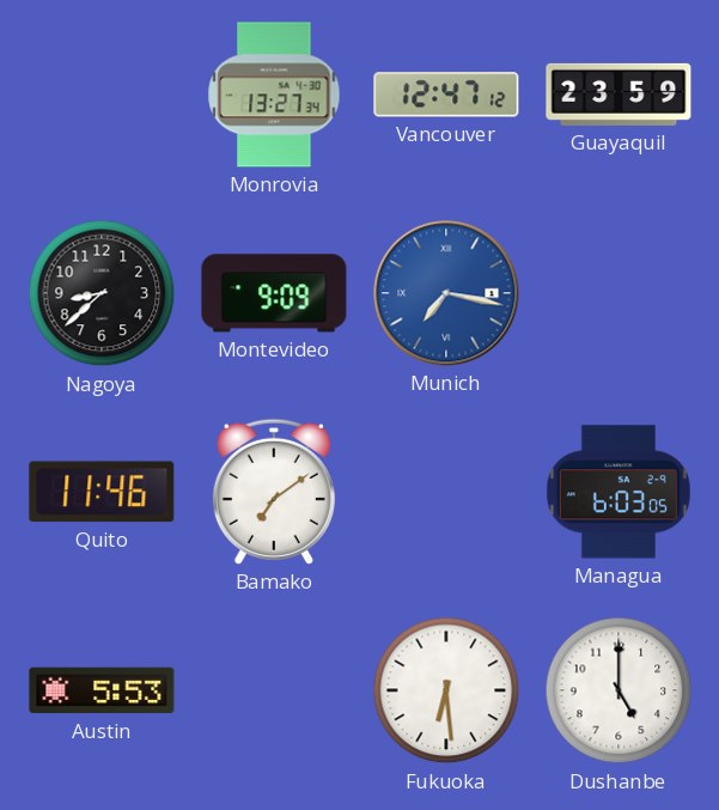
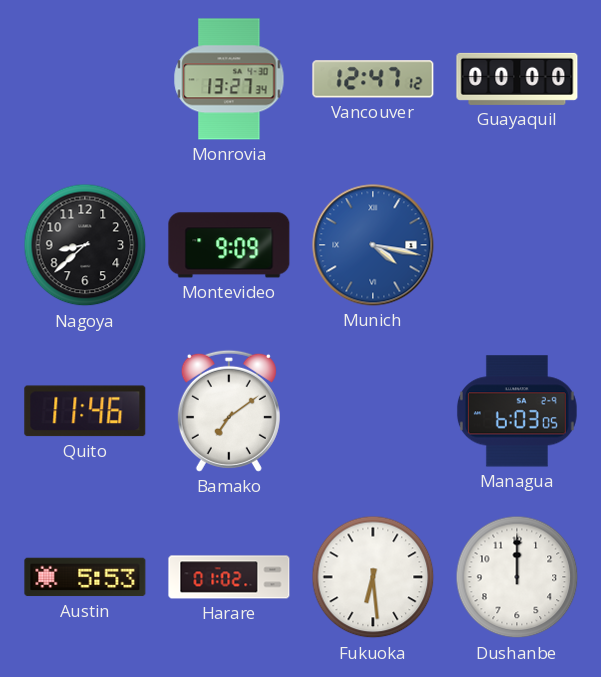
Guayaquil: 23:59 -> 00:00 (517, 79)
Munich: 7:17 -> 4:17 (373, 245)
Harare: none -> 01:02 (229, 577)
Dushanbe: 5:00 -> 12:00 (517, 577)
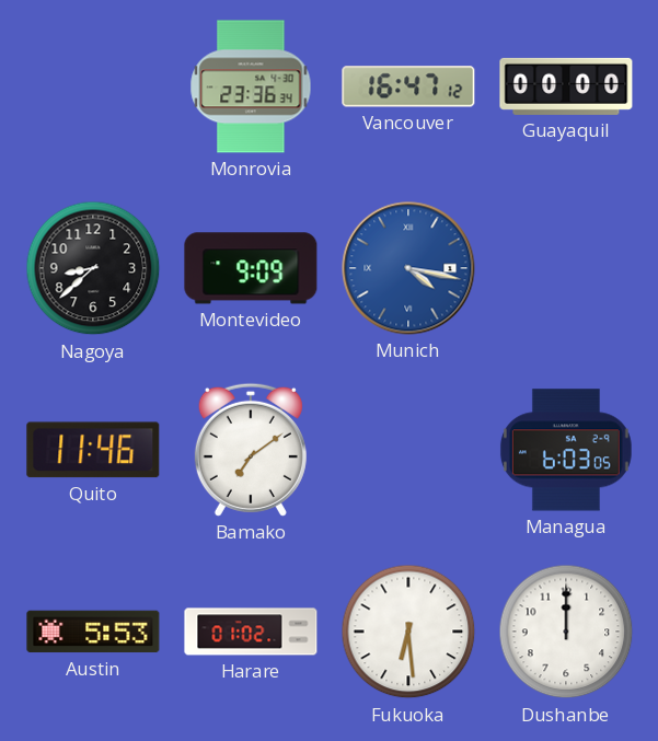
Monrovia: 13:27 -> 23:36 (251, 86)
Vancouver: 12:47 -> 16:47 (408, 86)
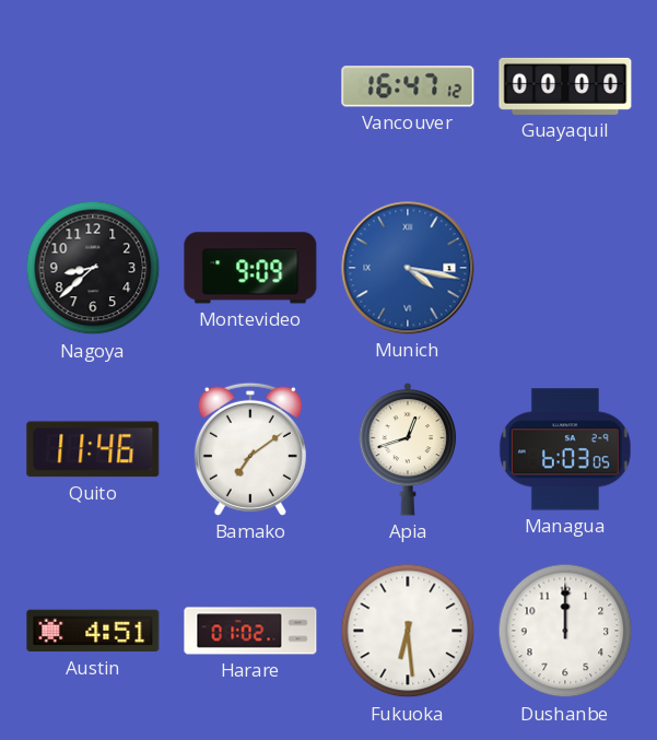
Monrovia: 23:36 -> none (251, 86)
Apia: none -> 12:42 (408, 449)
Austin: 5:53 -> 4:51 (93, 631)
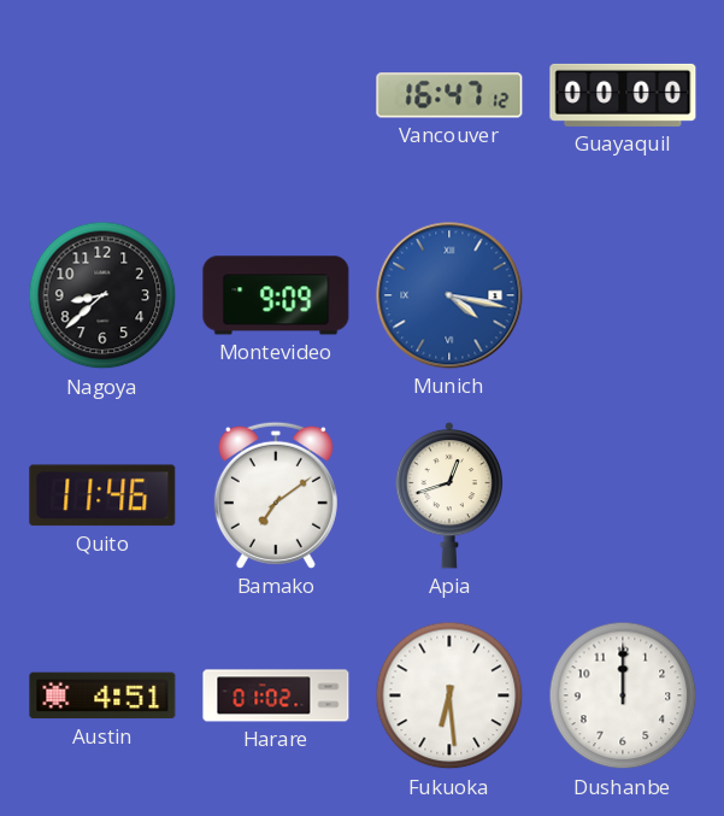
Managua: 6:03 -> none (565, 449)
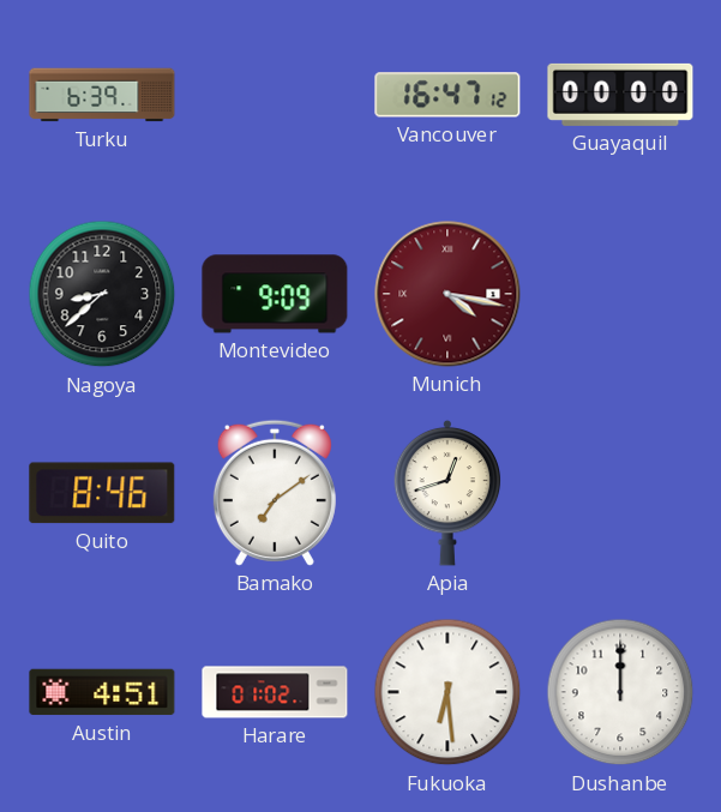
Turku: none -> 6:39 (102, 95)
Munich dial: blue -> burgundy (447, 294)
Quito: 11:46 -> 8:46 (102, 493)
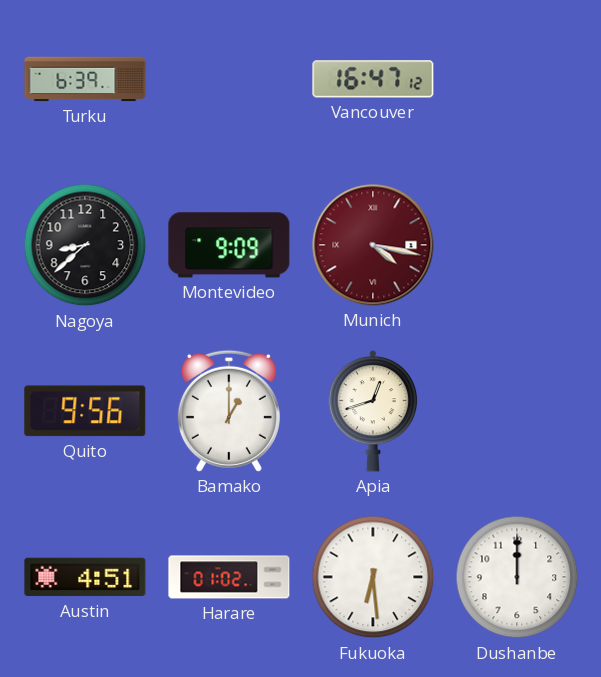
Guayaquil: 00:00 -> none (620, 95)
Quito: 8:46 -> 9:56 (85, 411)
Bamako: 7:09 -> 1:00 (229, 411)
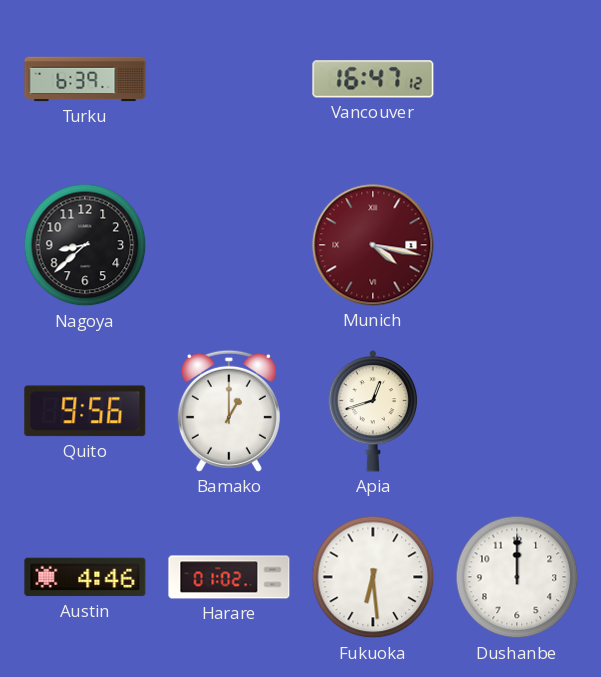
Montevideo: 9:09 -> none (229, 245)
Austin: 4:51 -> 4:46 (85, 577)
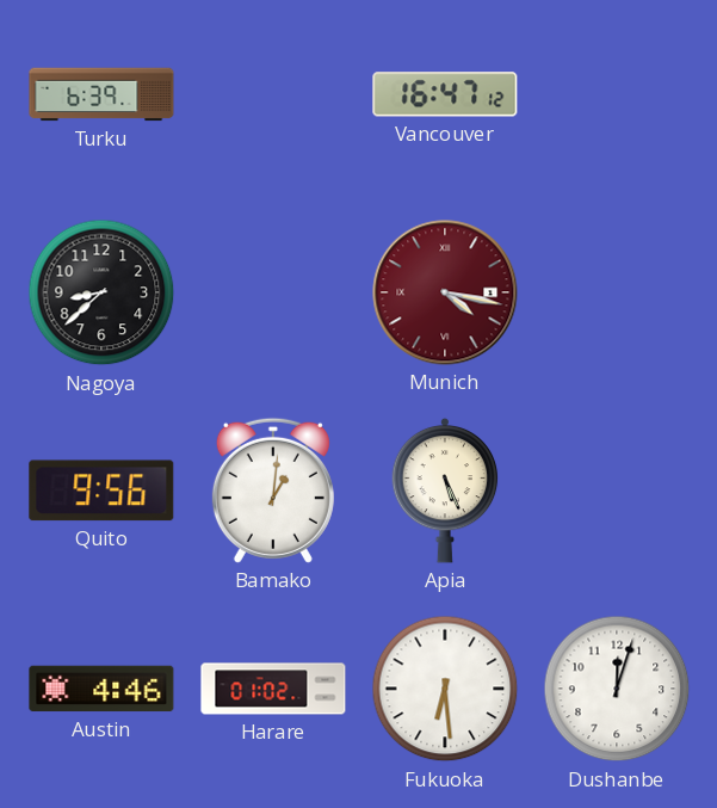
Bamako: 1:00 -> 1:01 (273, 491)
Apia: 12:42 -> 5:26 (445, 491)
Dushanbe: 12:00 -> 12:03 (617, 689)
